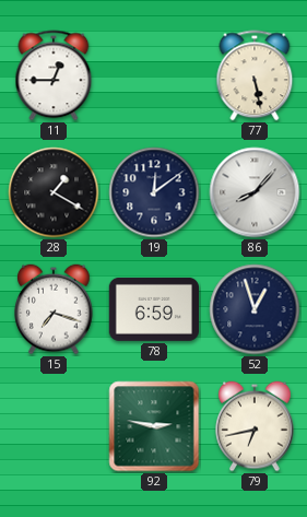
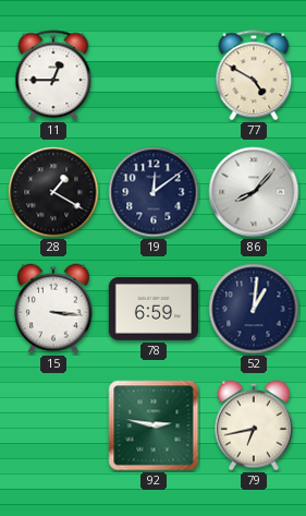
77: 5:28 -> 4:50 (254, 75)
15: 7:18 -> 3:16 (53, 309)
52: 12:57 -> 1:01 (254, 309)
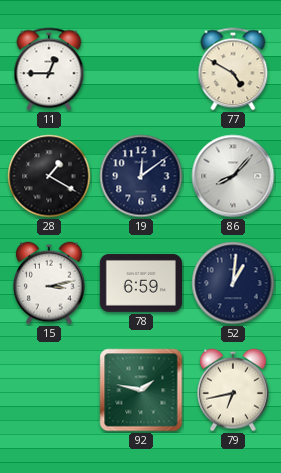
15: 3:16 -> 3:13 (49, 283)
92: 2:47 -> 1:47 (141, 390)
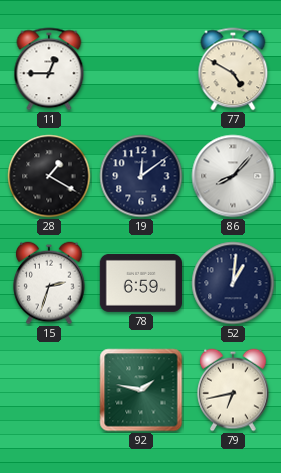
15: 3:13 -> 2:33 (49, 283)
